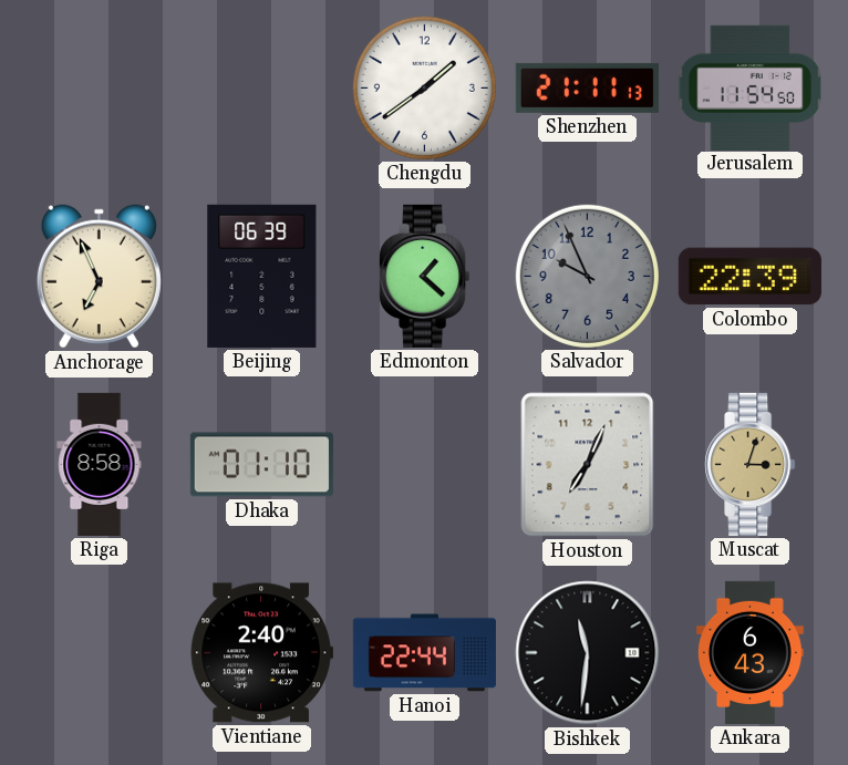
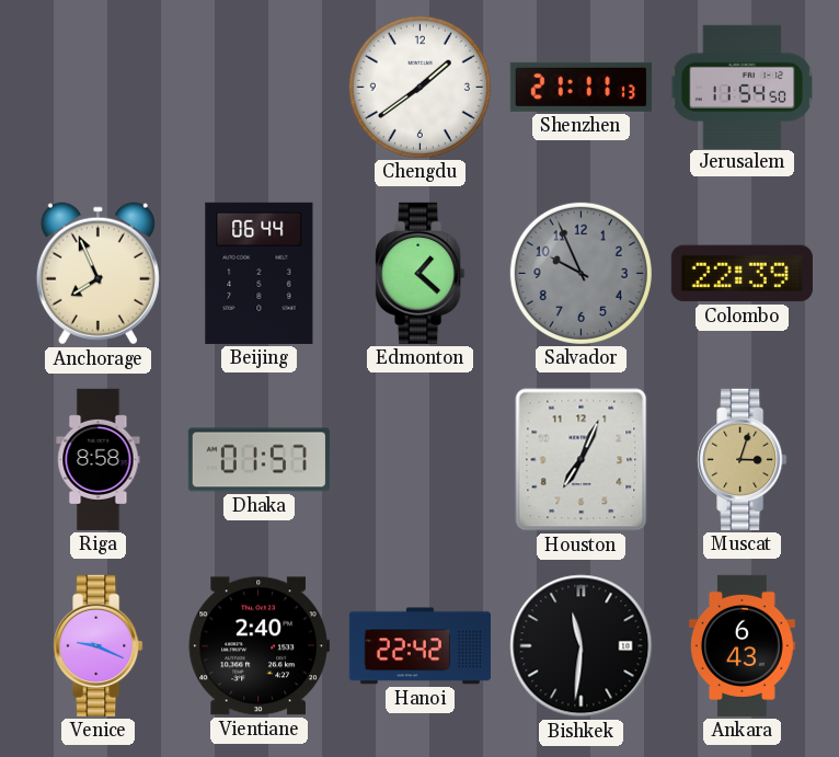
Anchorage: 6:56 -> 7:56 (97, 274)
Beijing: 06:39 -> 06:44 (260, 273)
Dhaka: 01:10 -> 01:57 (258, 460)
Venice: none -> 9:19 (99, 645)
Hanoi: 22:44 -> 22:42 (420, 646)
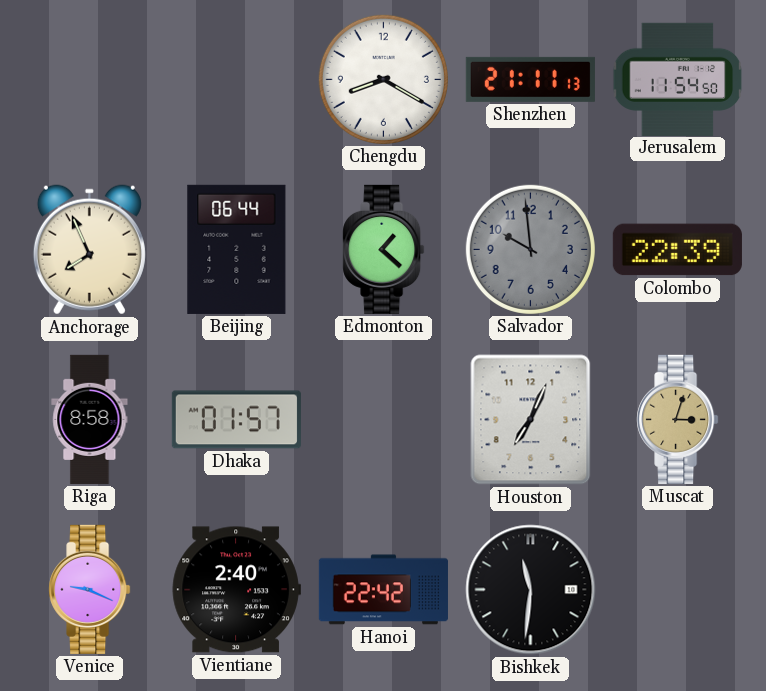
Chengdu: 1:39 -> 8:20 (383, 79)
Salvador: 9:56 -> 9:59 (530, 249)
Ankara: 6:43 -> none (743, 645)
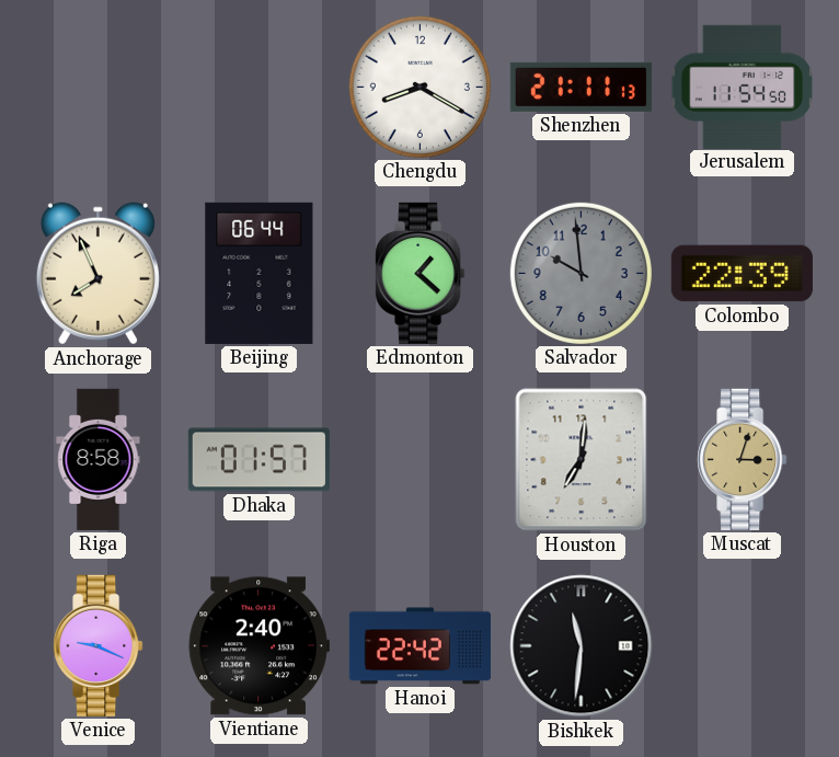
Houston: 7:04 -> 7:01 (582, 460)
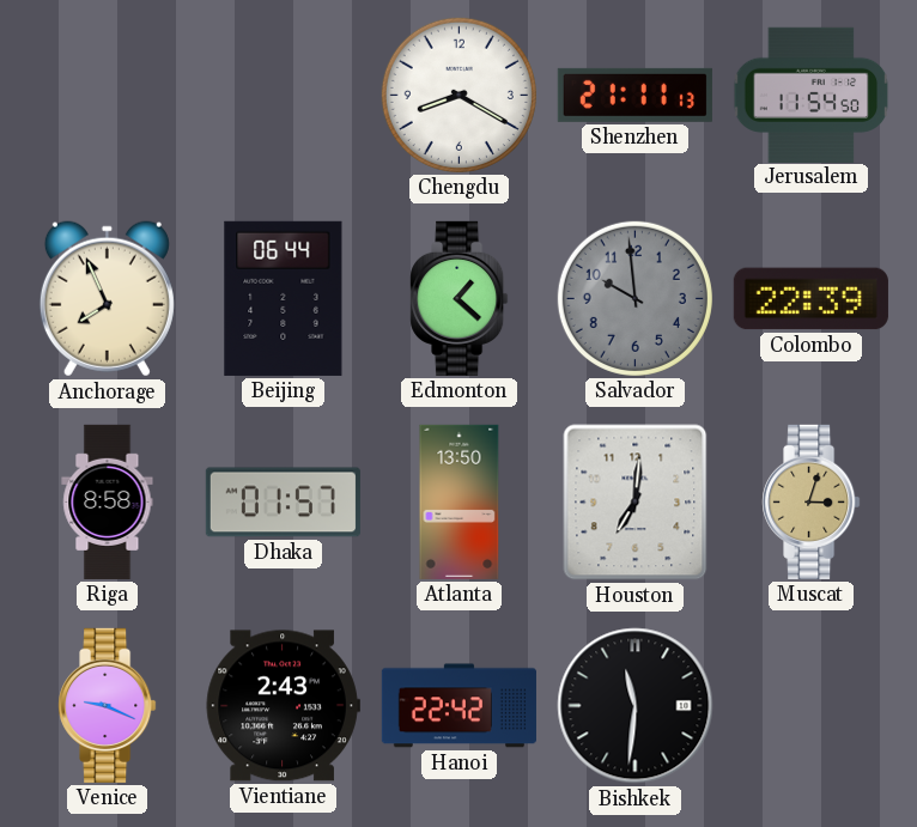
Atlanta: none -> 13:50 (460, 501)
Vientiane: 2:40 -> 2:43 (283, 706)
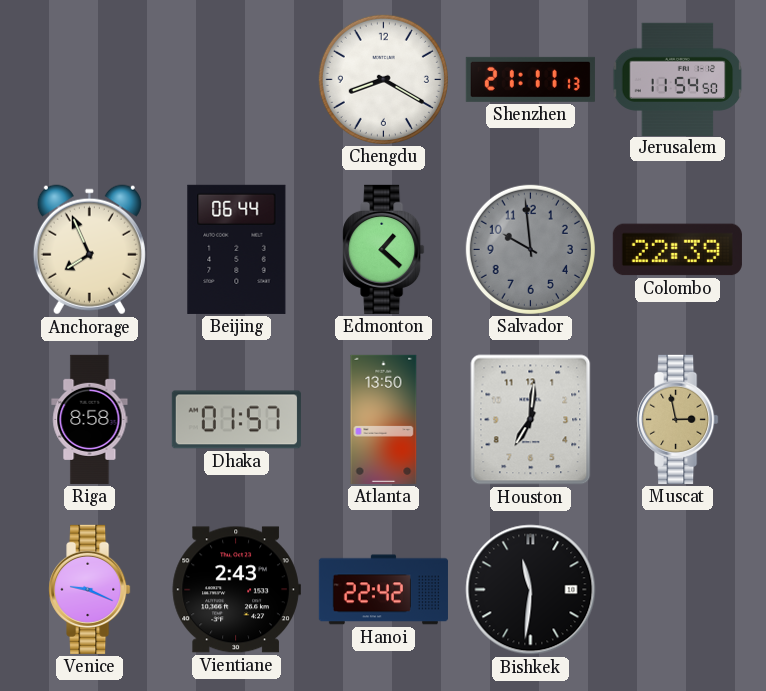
Muscat: 3:03 -> 2:58 (678, 419)
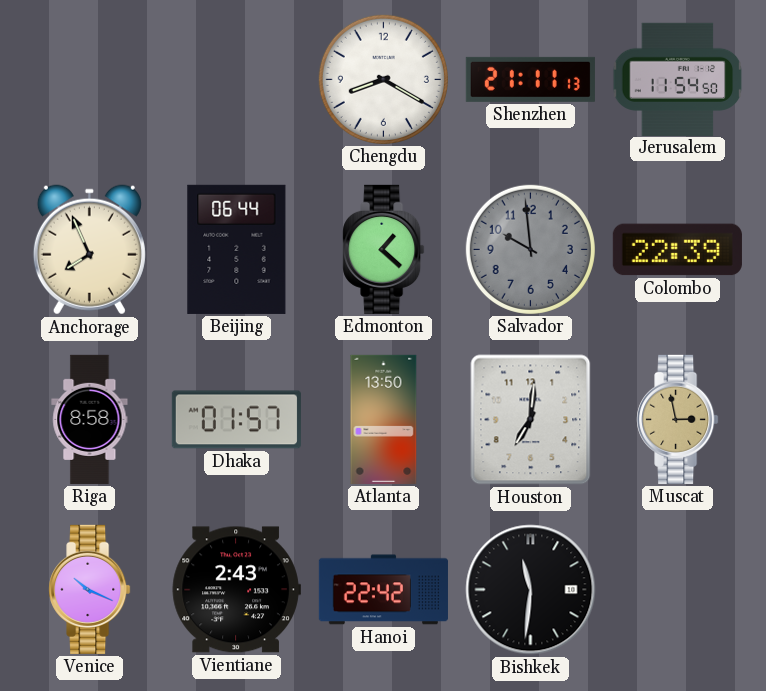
Venice: 9:19 -> 10:19 (90, 589)
